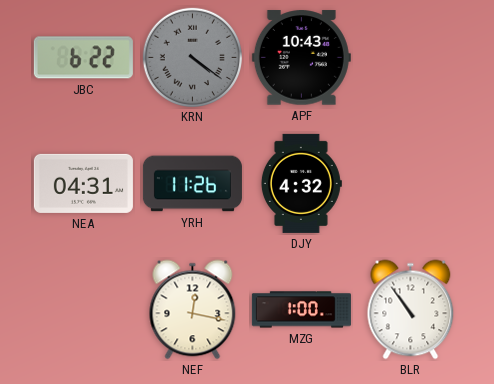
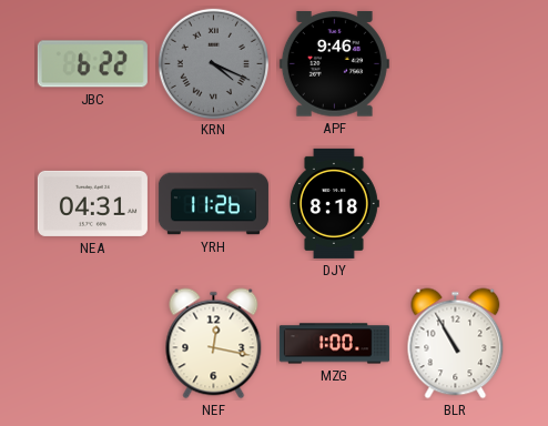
KRN: 4:21 -> 4:19 (213, 63)
APF: 10:43 -> 9:46 (334, 64)
DJY: 4:32 -> 8:18 (334, 203)
BLR: 10:54 -> 10:55 (456, 344)
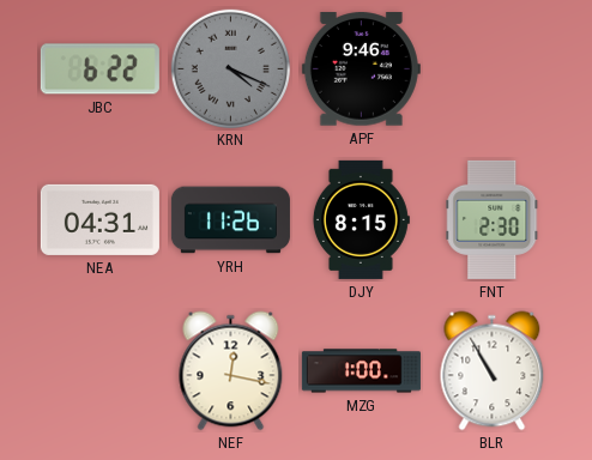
DJY: 8:18 -> 8:15 (361, 219)
FNT: none -> 2:30 (493, 219)
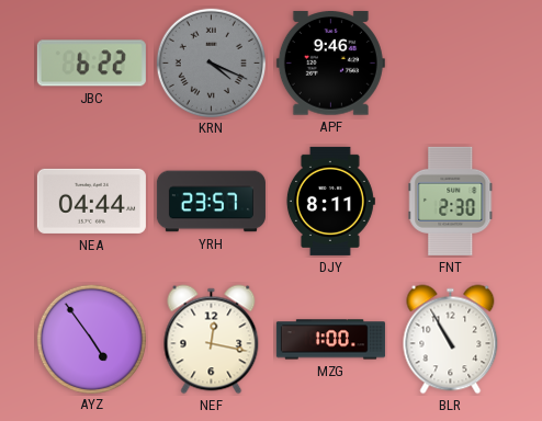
NEA: 04:31 -> 04:44 (91, 201)
YRH: 11:26 -> 23:57 (211, 202)
DJY: 8:15 -> 8:11 (330, 201)
AYZ: none -> 4:54 (91, 339)
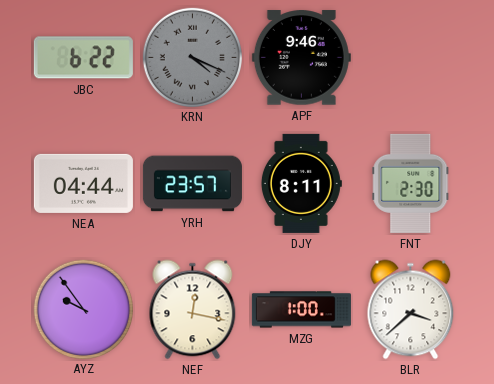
AYZ: 4:54 -> 9:54 (83, 309)
BLR: 10:55 -> 3:38 (411, 310)
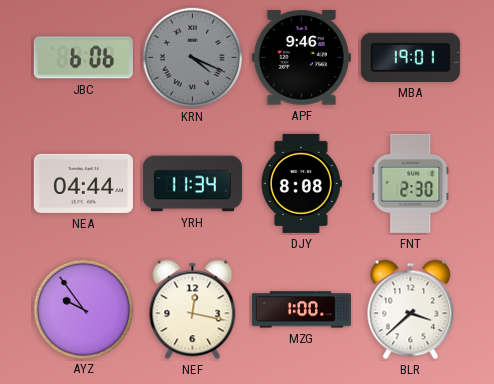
JBC: 6:22 -> 6:06 (83, 58)
MBA: none -> 19:01 (410, 57)
YRH: 23:57 -> 11:34 (192, 184)
DJY: 8:11 -> 8:08 (301, 183)
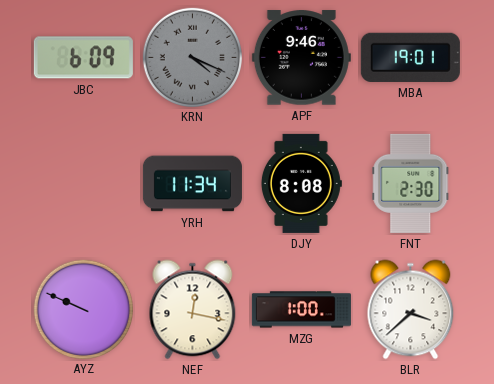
JBC: 6:06 -> 6:09 (83, 58)
NEA: 04:44 -> none (83, 183)
AYZ: 9:54 -> 9:49 (83, 309)
